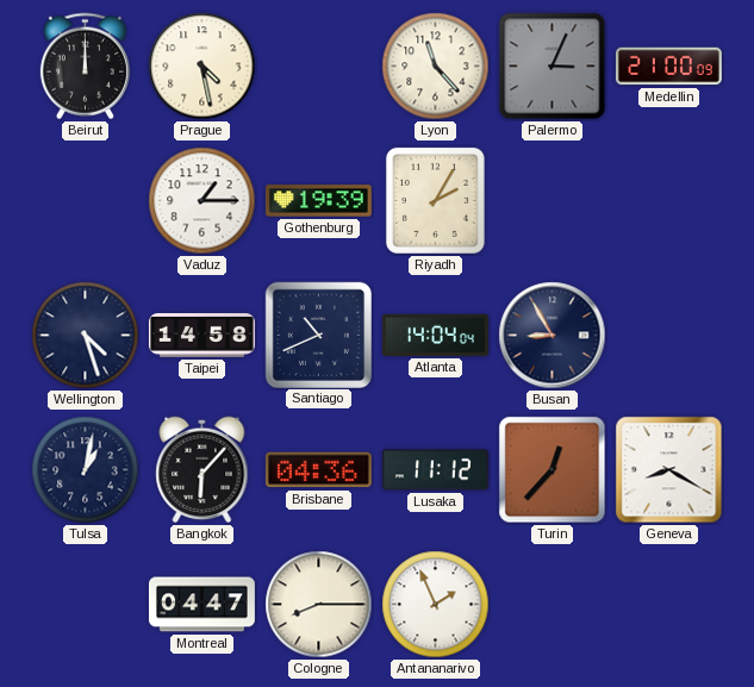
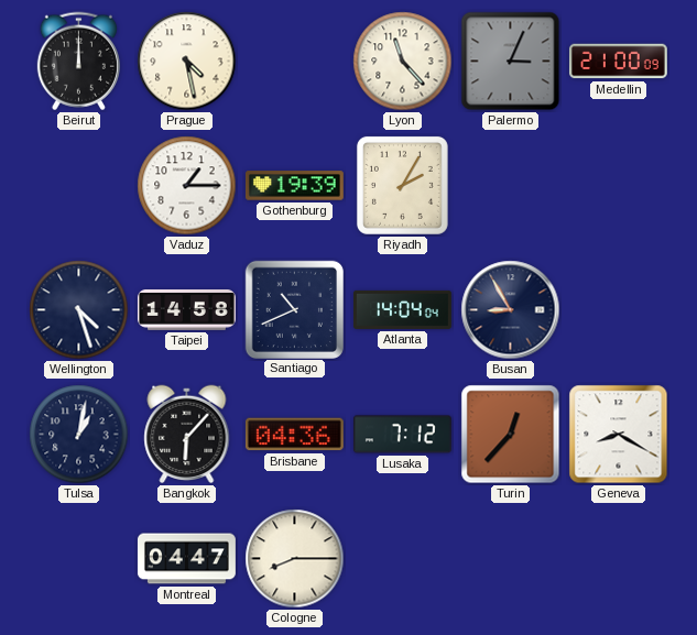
Lusaka: 11:12 -> 7:12 (402, 435)
Antananarivo: 1:56 -> none (436, 605)
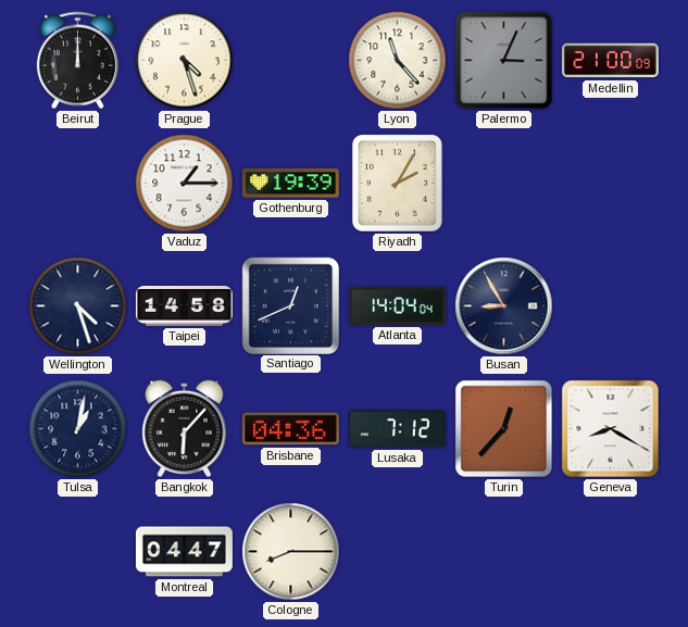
Prague: 4:28 -> 4:27 (185, 61)
Santiago: 10:41 -> 12:41 (290, 305)
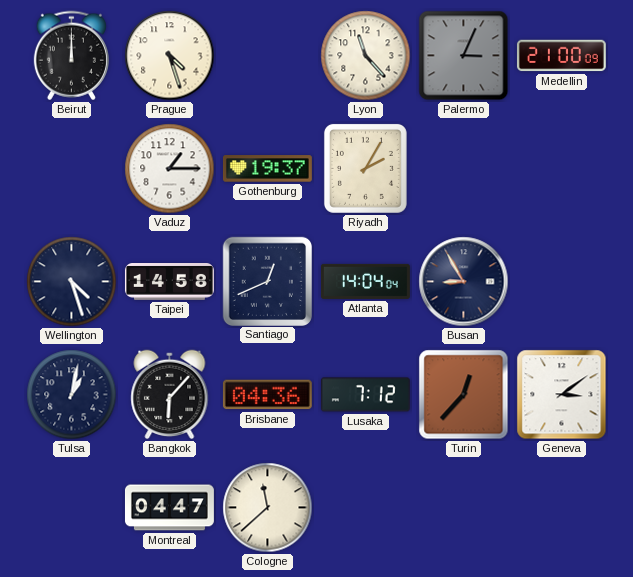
Gothenburg: 19:39 -> 19:37 (267, 169)
Geneva: 8:20 -> 3:09 (562, 395)
Cologne: 8:15 -> 11:38 (268, 508)
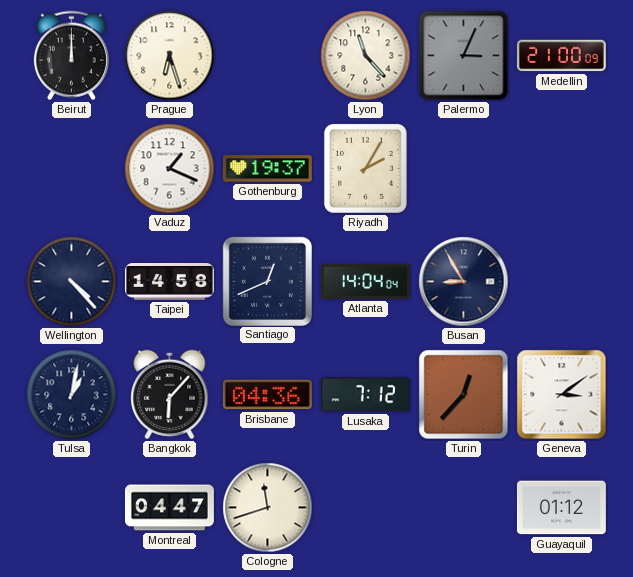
Prague: 4:27 -> 6:27 (170, 56)
Vaduz: 1:15 -> 1:19 (170, 169)
Wellington: 4:27 -> 4:23 (72, 282)
Cologne: 11:38 -> 11:42 (268, 508)
Guayaquil: none -> 01:12 (561, 508)
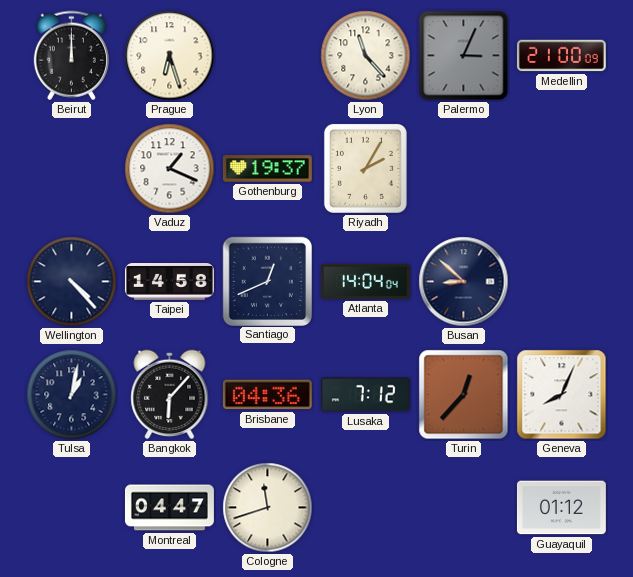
Busan: 8:55 -> 8:52 (464, 282)
Geneva: 3:09 -> 8:04 (562, 395)
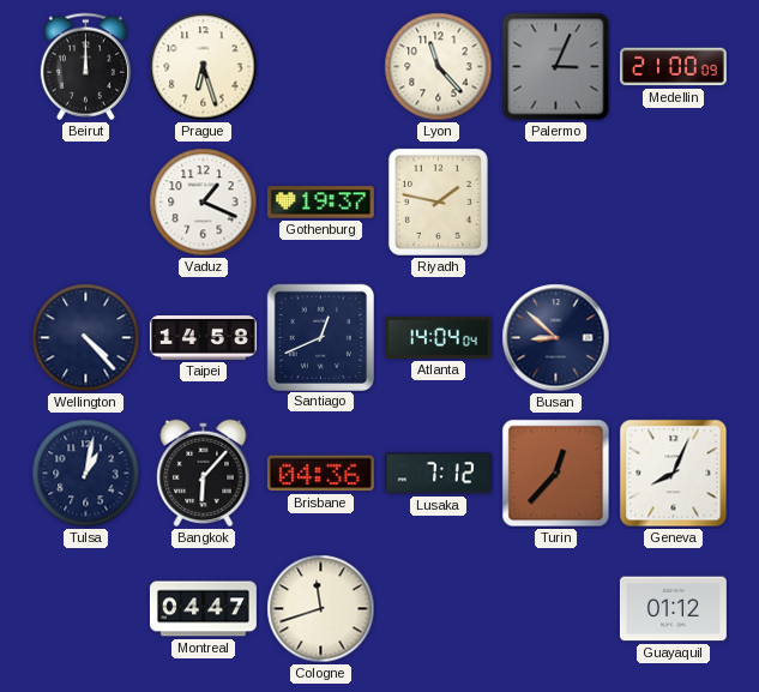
Riyadh: 2:05 -> 1:47 (438, 201)
